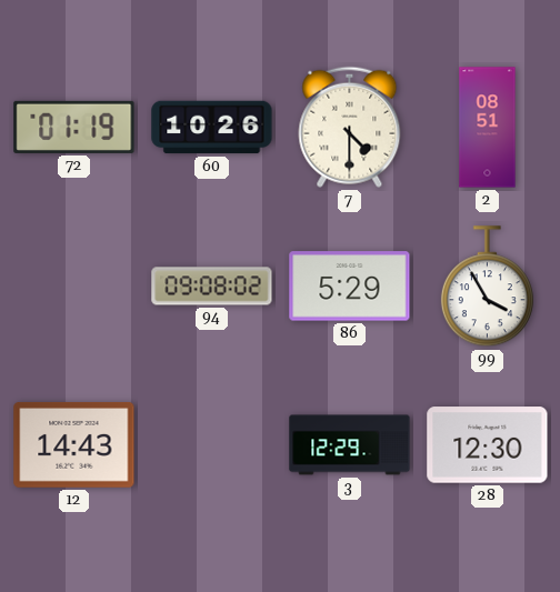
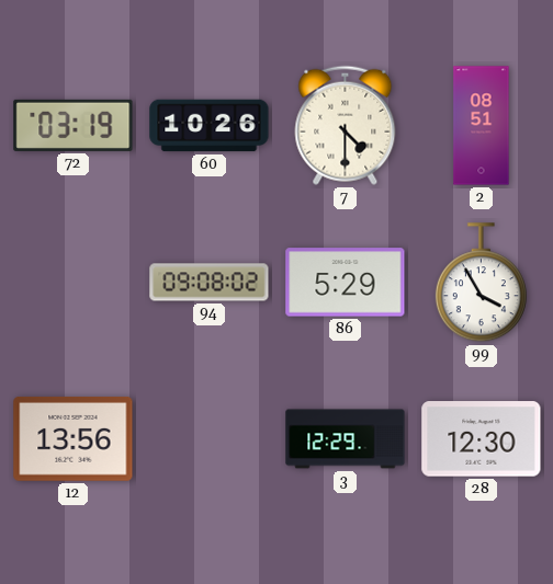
72: 01:19 -> 03:19 (74, 125)
12: 14:43 -> 13:56 (74, 439)
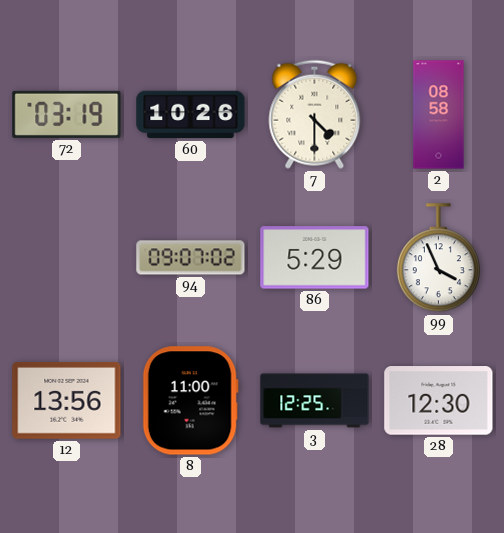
2: 08:51 -> 08:58 (439, 115)
94: 09:08 -> 09:07 (191, 258)
99: 3:55 -> 3:56 (438, 258)
8: none -> 11:00 (190, 401)
3: 12:29 -> 12:25 (315, 401)
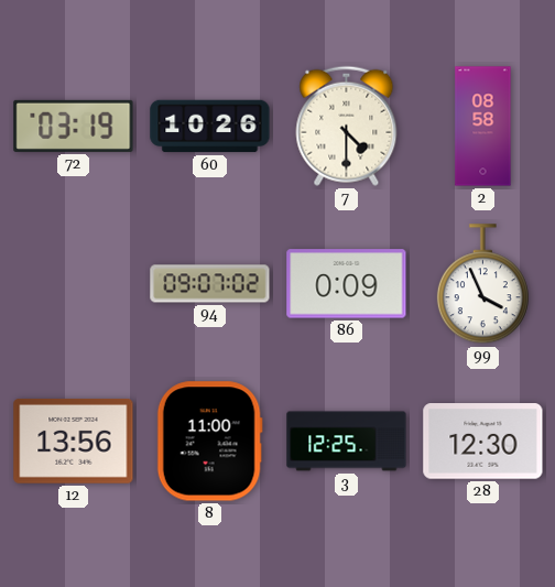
86: 5:29 -> 0:09 (347, 284)
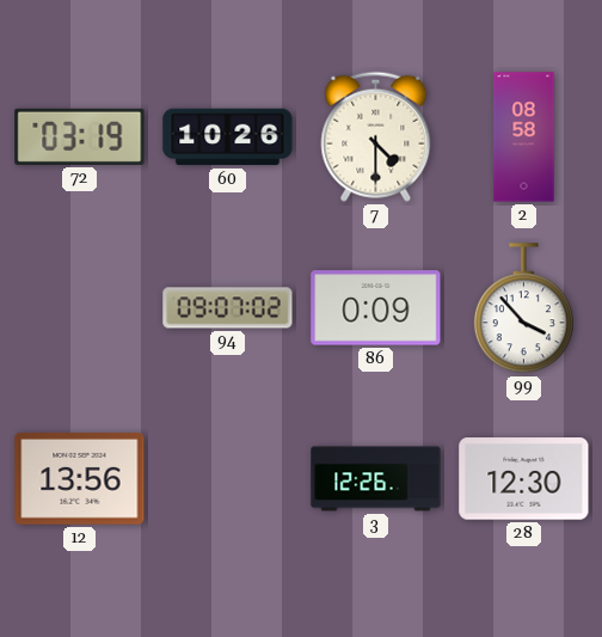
99: 3:56 -> 3:53 (523, 308)
8: 11:00 -> none (209, 442)
3: 12:25 -> 12:26 (376, 479)
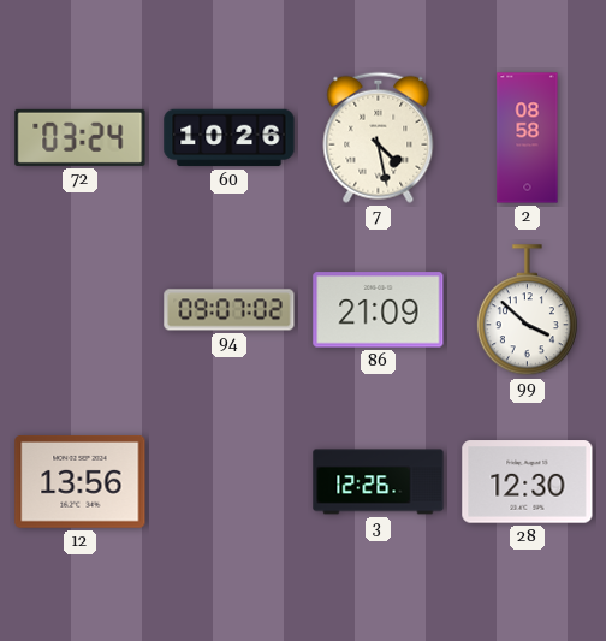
72: 03:19 -> 03:24 (81, 137)
7: 4:30 -> 4:28 (379, 137)
86: 0:09 -> 21:09 (379, 310)
99: 3:53 -> 3:52 (527, 310)
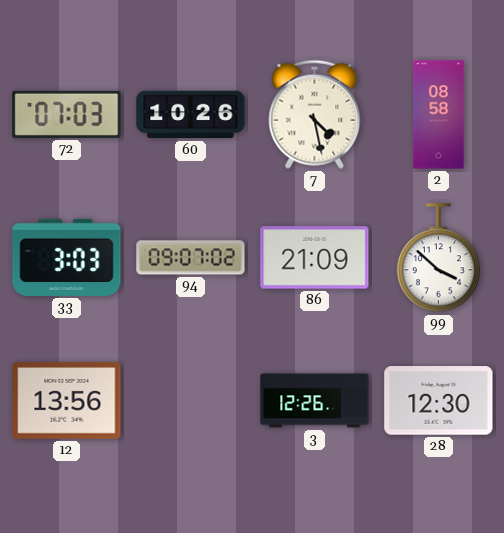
72: 03:24 -> 07:03 (67, 114)
33: none -> 3:03 (67, 257)
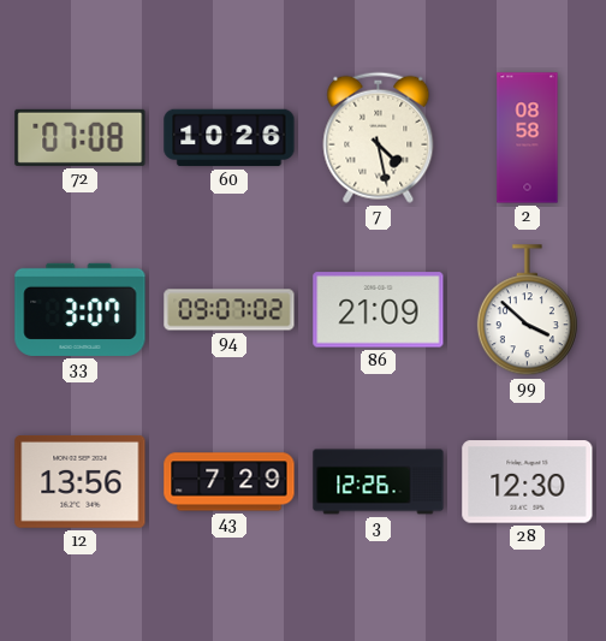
72: 07:03 -> 07:08 (81, 137)
33: 3:03 -> 3:07 (81, 309)
43: none -> 7:29 (230, 482)
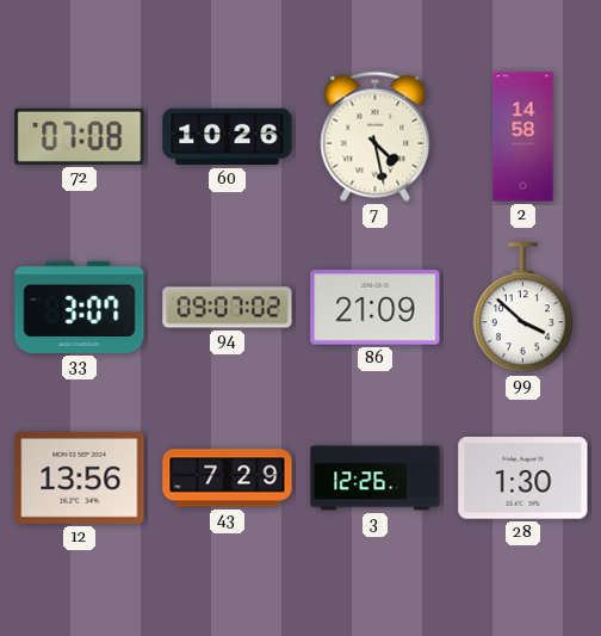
2: 08:58 -> 14:58 (523, 137)
28: 12:30 -> 1:30 (523, 478)
